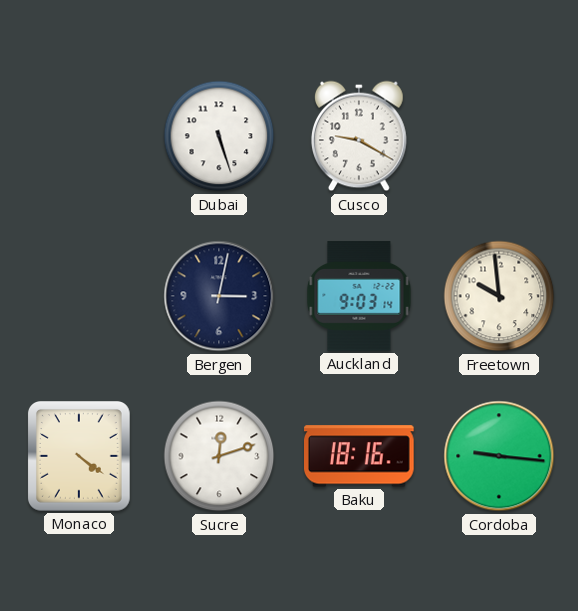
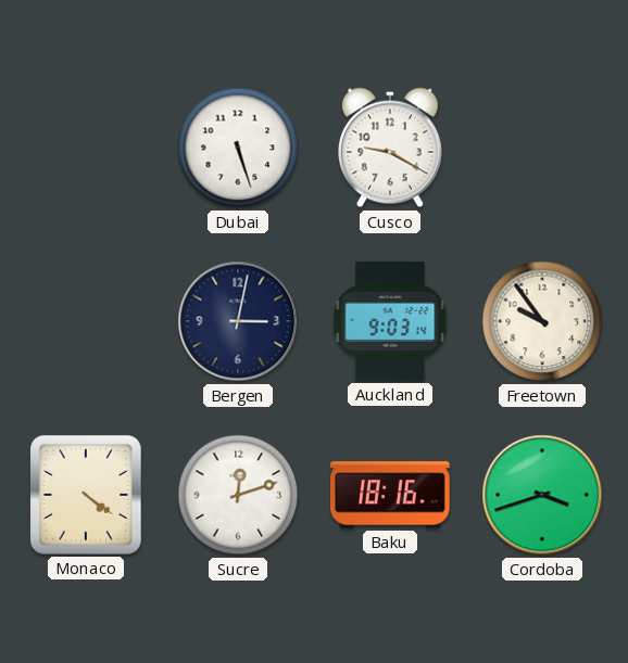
Freetown: 9:59 -> 9:54 (542, 321)
Cordoba: 9:16 -> 3:42 (542, 495)
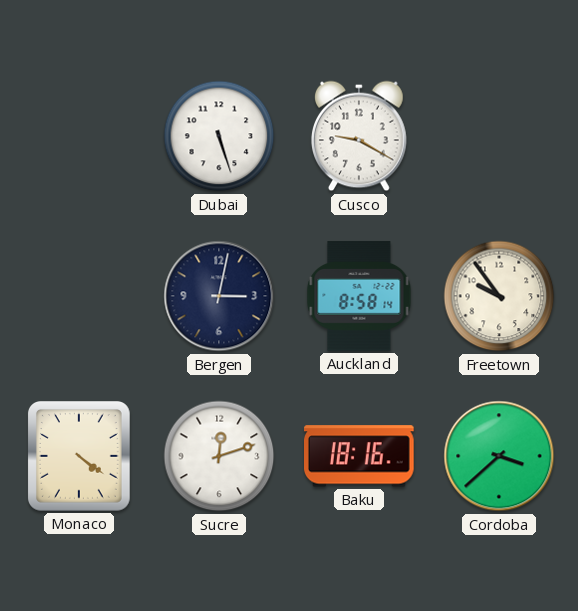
Auckland: 9:03 -> 8:58 (359, 296)
Cordoba: 3:42 -> 3:38 (499, 456)
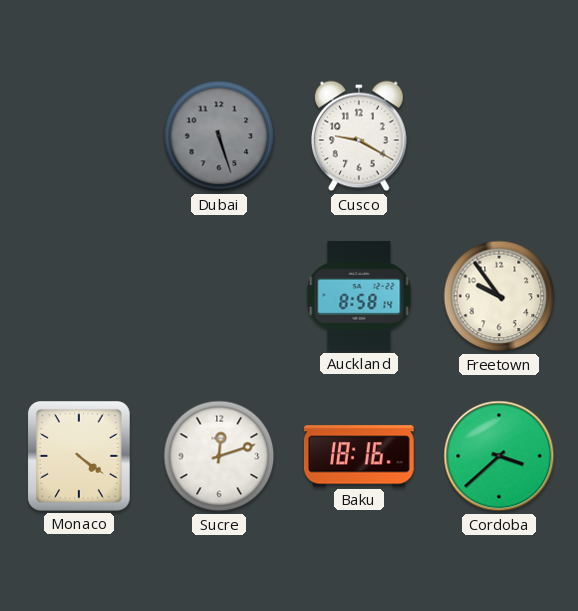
Dubai dial: white -> grey (219, 136)
Bergen: 3:02 -> none (219, 296)
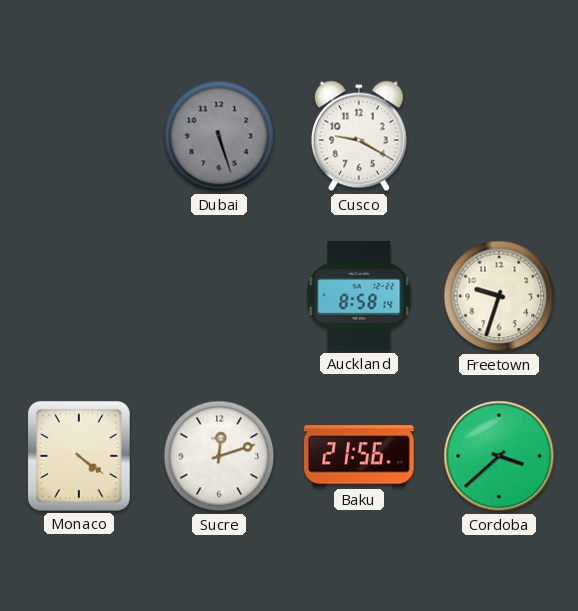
Freetown: 9:54 -> 9:33 (499, 296)
Baku: 18:16 -> 21:56 (360, 456)
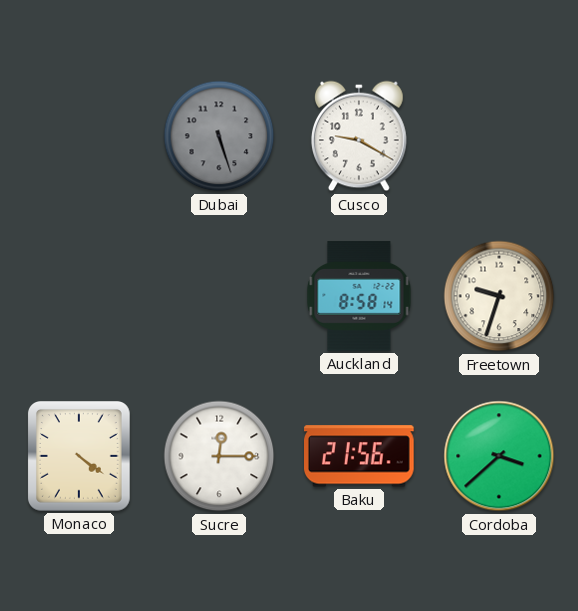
Sucre: 12:12 -> 12:15 (219, 456)
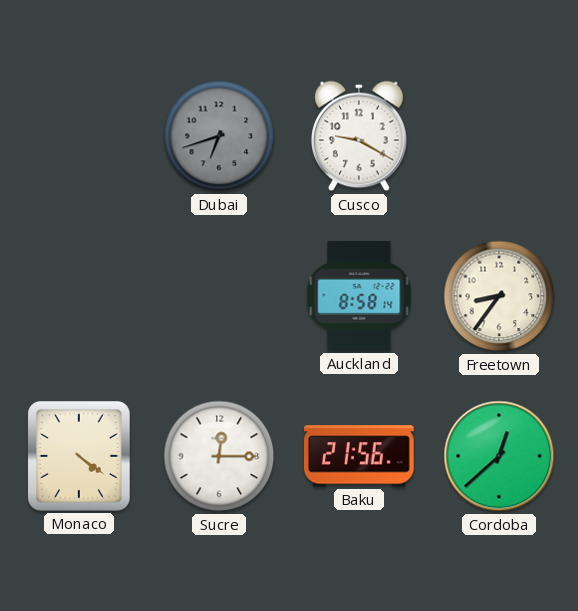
Dubai: 5:27 -> 6:42 (219, 136)
Freetown: 9:33 -> 8:36 (499, 296)
Cordoba: 3:38 -> 12:38 (499, 456)
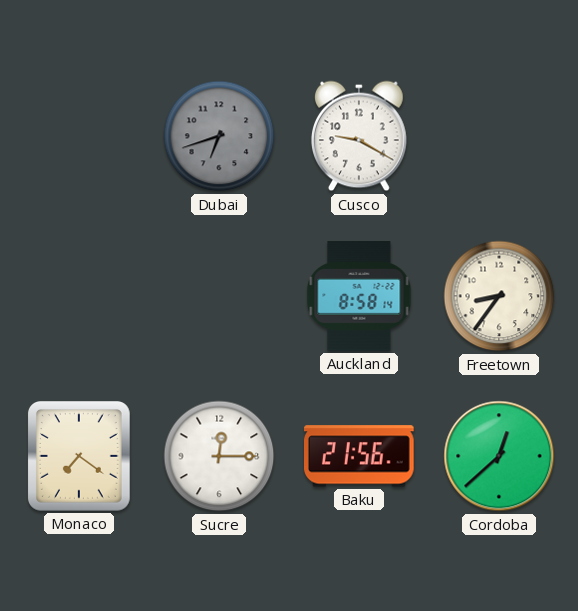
Monaco: 4:21 -> 7:21 (79, 457)
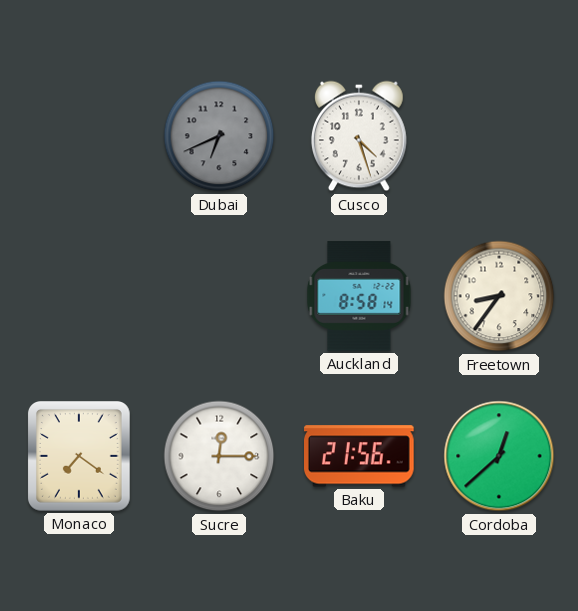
Dubai: 6:42 -> 6:41 (219, 136)
Cusco: 9:20 -> 4:27 (359, 136)
